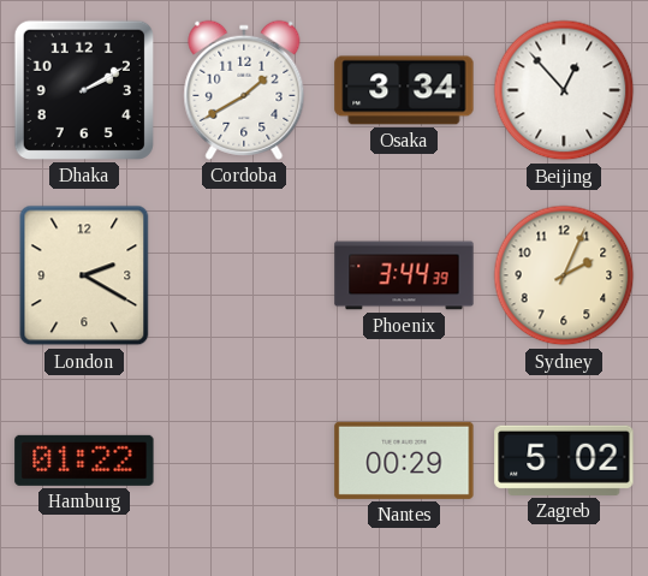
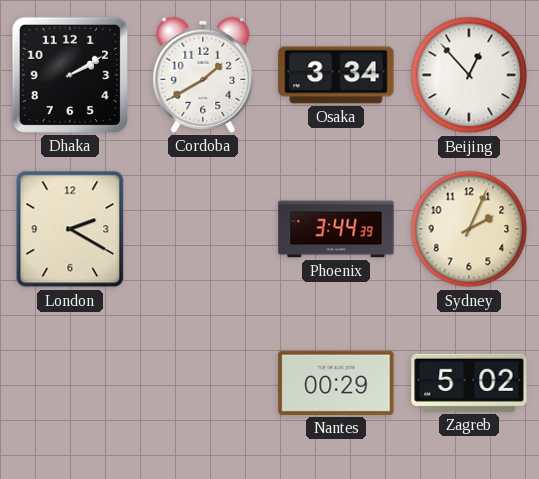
Hamburg: 01:22 -> none (84, 461)
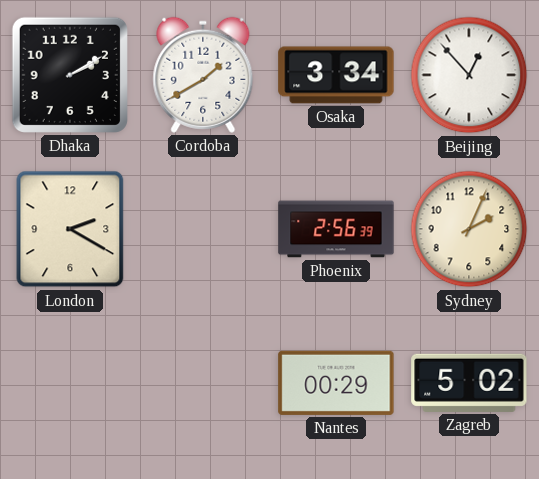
Phoenix: 3:44 -> 2:56 (336, 229)
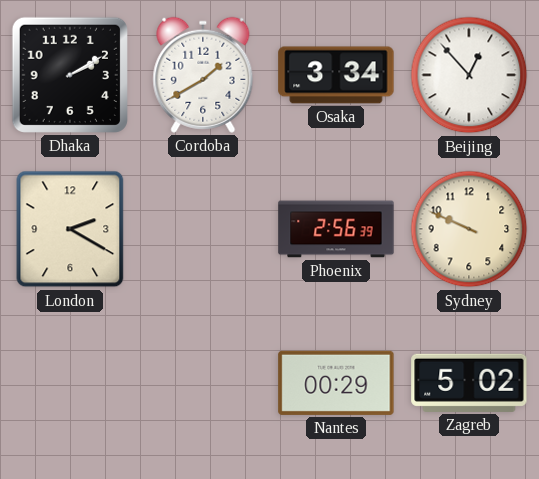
Sydney: 2:04 -> 9:49 (469, 229)
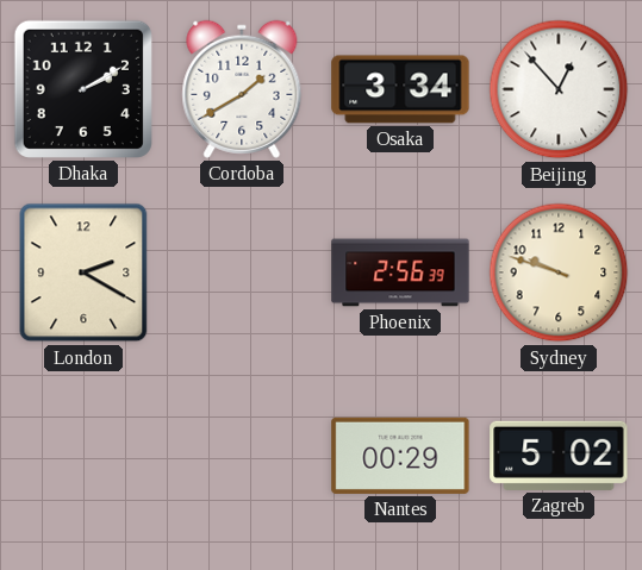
Sydney: 9:49 -> 9:48 (559, 273)
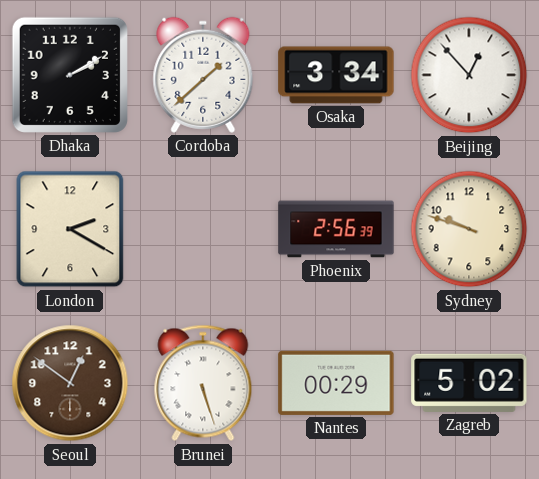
Cordoba: 1:40 -> 1:38 (203, 75)
Seoul: none -> 12:51 (70, 383)
Brunei: none -> 5:27 (203, 383)
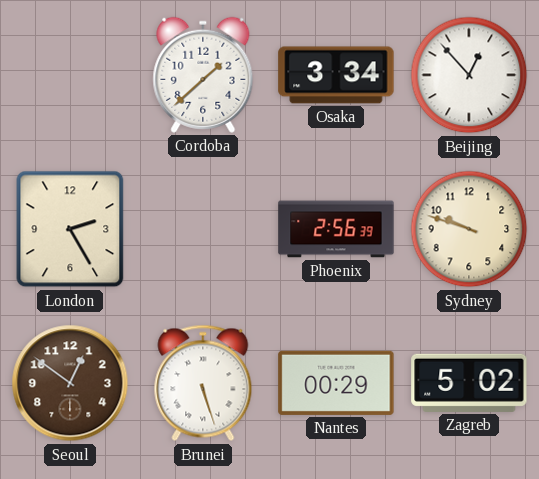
Dhaka: 2:10 -> none (70, 75)
London: 2:20 -> 2:25 (70, 229)
